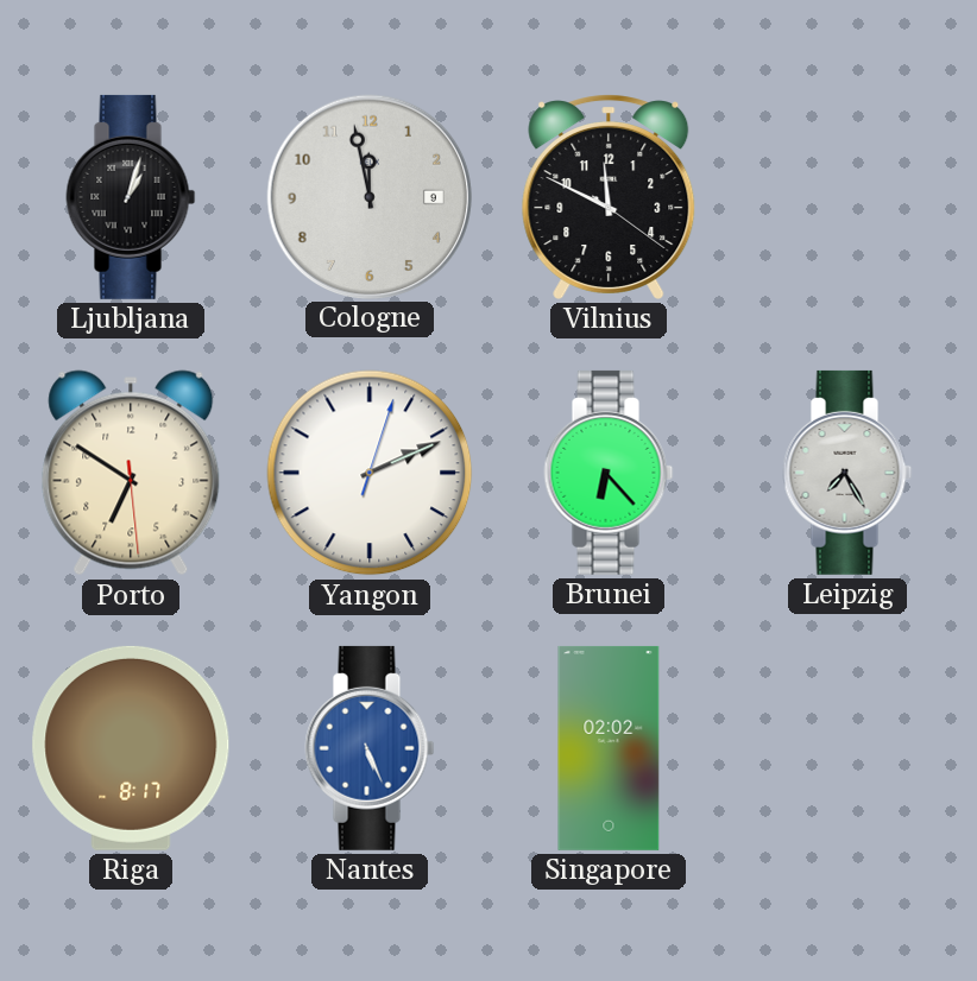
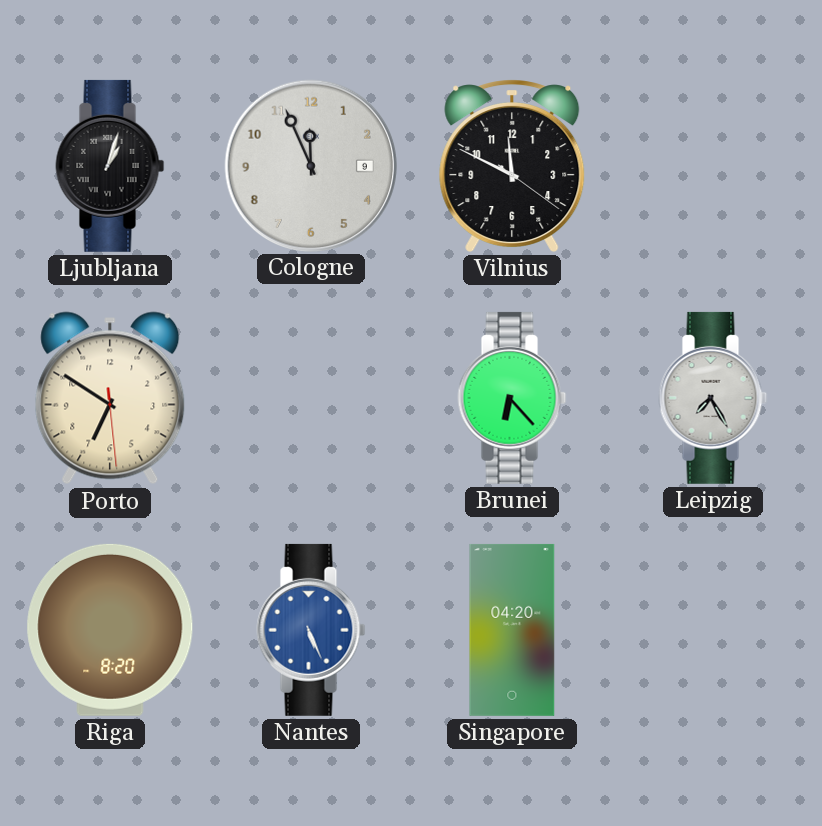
Cologne: 11:58 -> 11:56 (310, 165)
Yangon: 2:11 -> none (370, 473)
Riga: 8:17 -> 8:20 (110, 630)
Singapore: 02:02 -> 04:20 (512, 630)
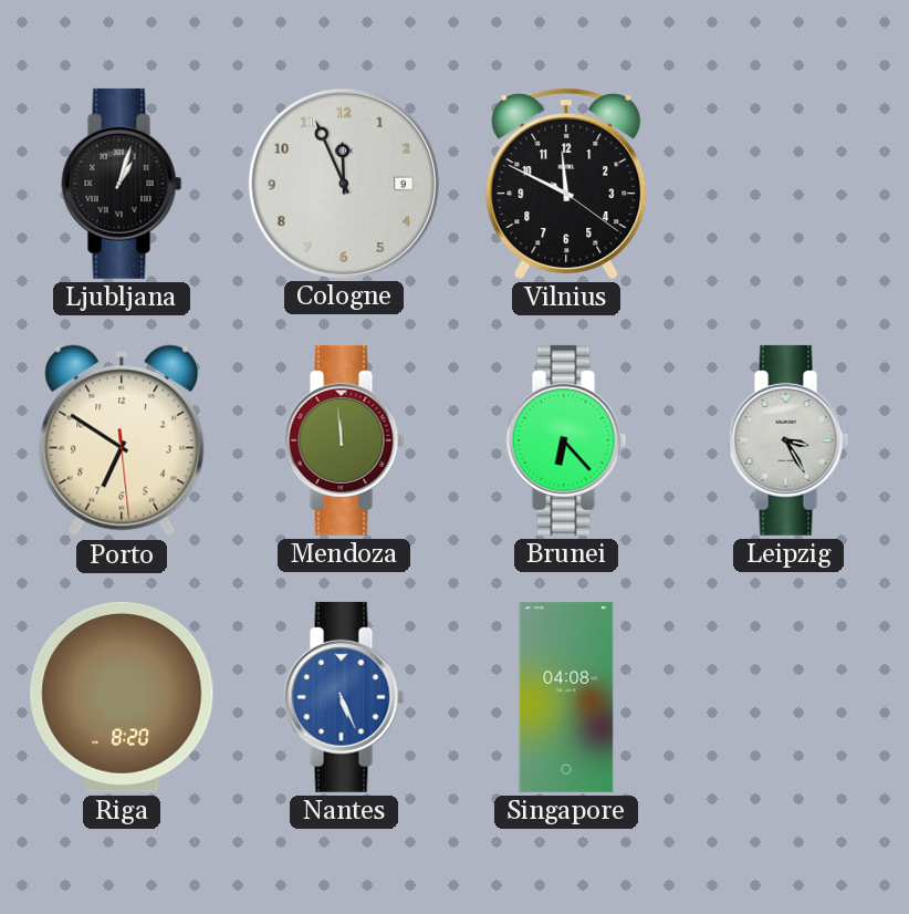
Mendoza: none -> 11:59 (344, 440)
Leipzig: 7:25 -> 3:25 (788, 440)
Singapore: 04:20 -> 04:08 (566, 697)
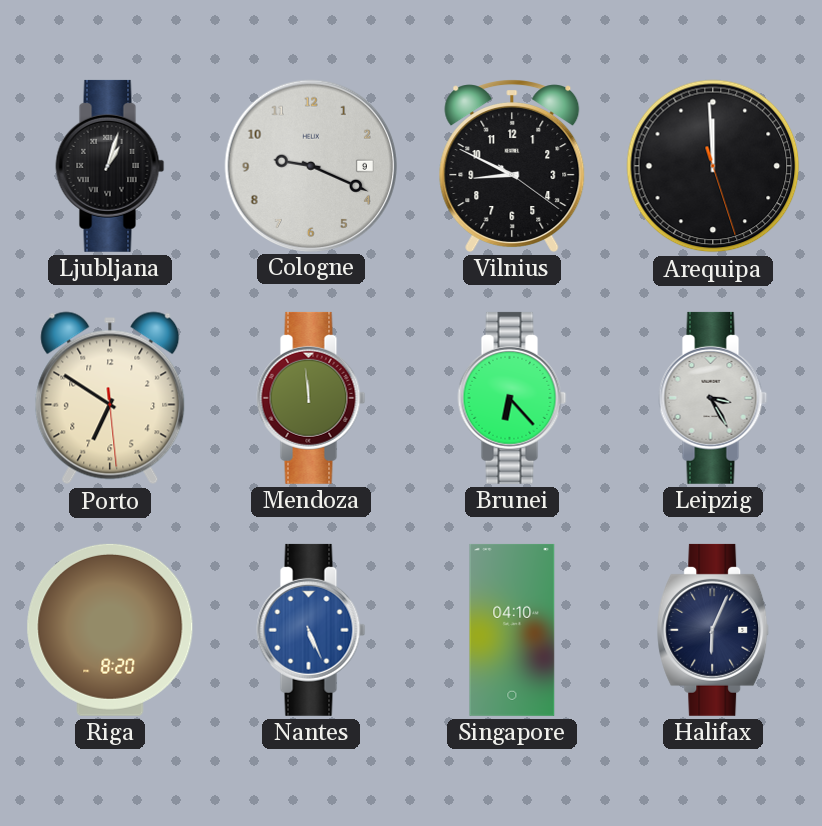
Cologne: 11:56 -> 9:19 (310, 165)
Vilnius: 11:49 -> 8:49 (512, 166)
Arequipa: none -> 11:59 (713, 166)
Singapore: 04:08 -> 04:10 (512, 630)
Halifax: none -> 6:04 (713, 630)
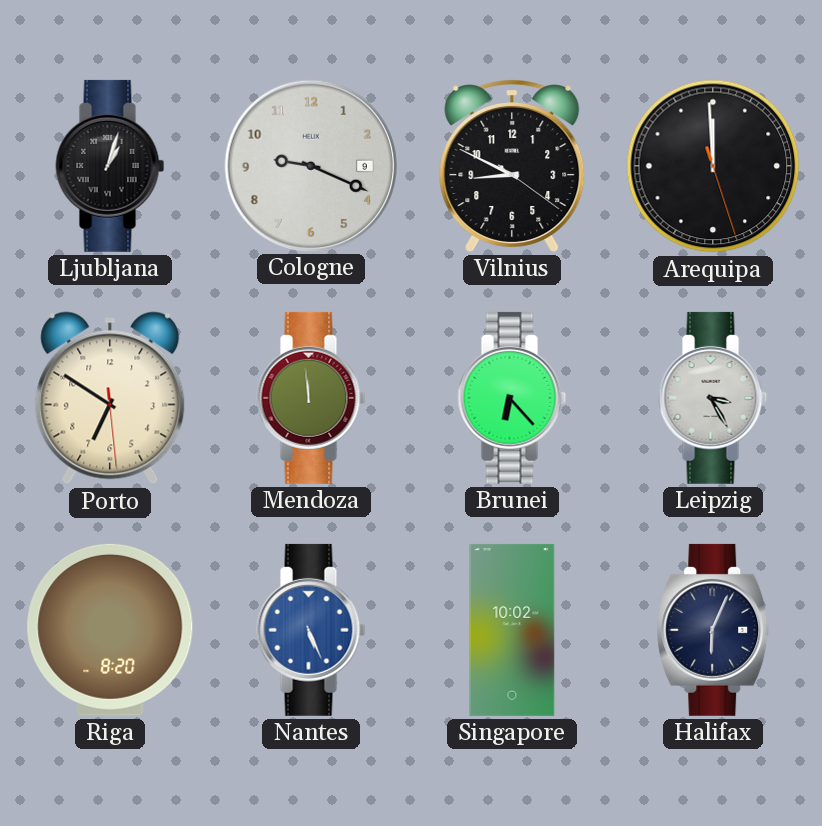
Singapore: 04:10 -> 10:02 (512, 630)
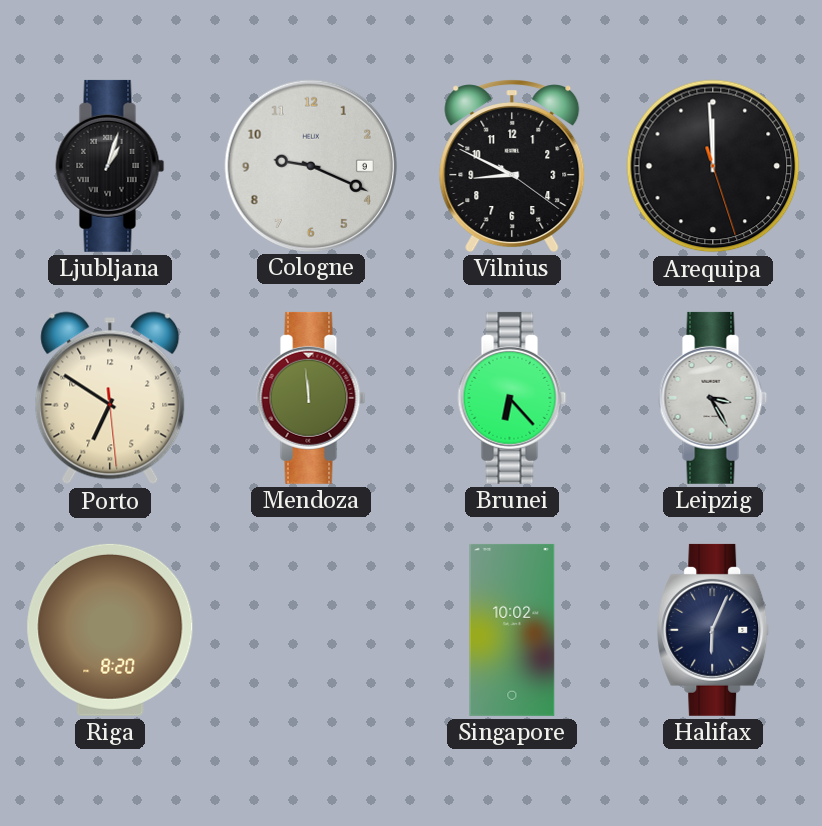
Nantes: 5:26 -> none (311, 630)
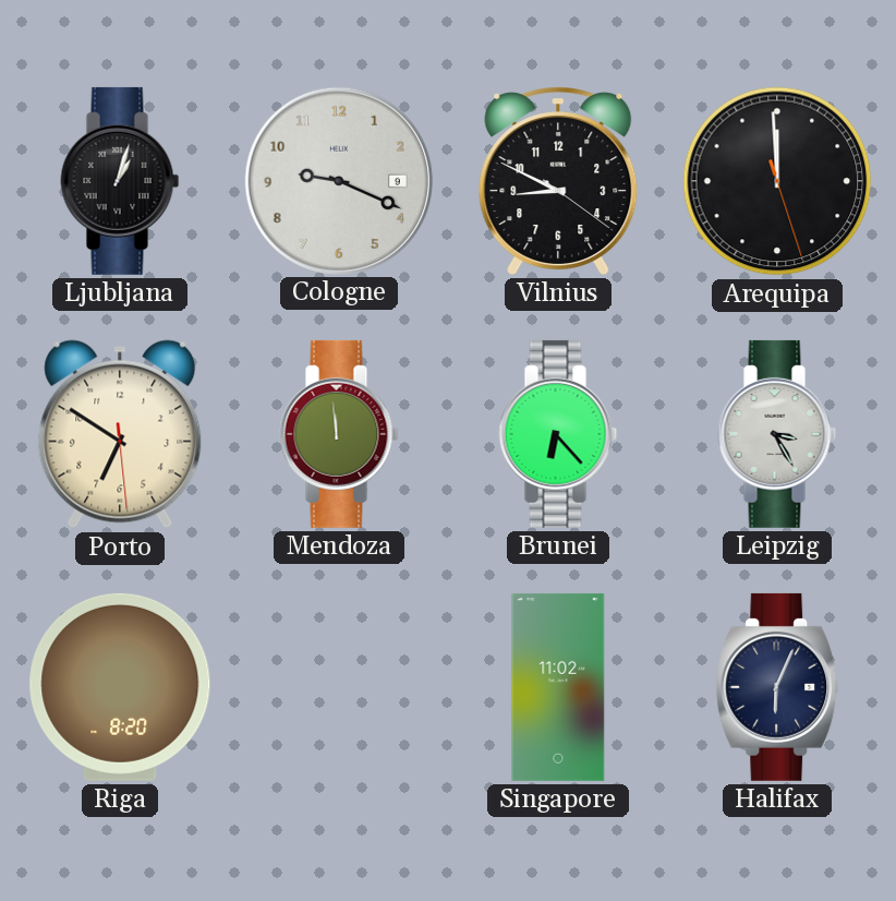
Singapore: 10:02 -> 11:02 (558, 687)
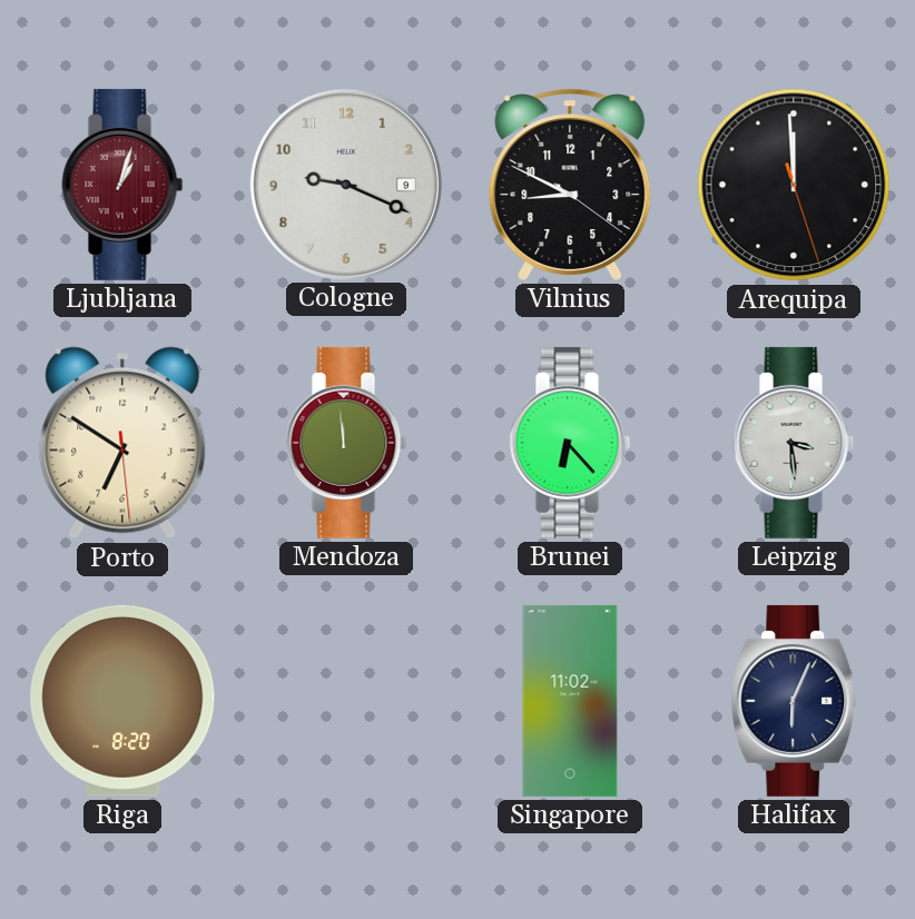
Ljubljana dial: black -> burgundy (122, 185)
Leipzig: 3:25 -> 3:29 (794, 443)
